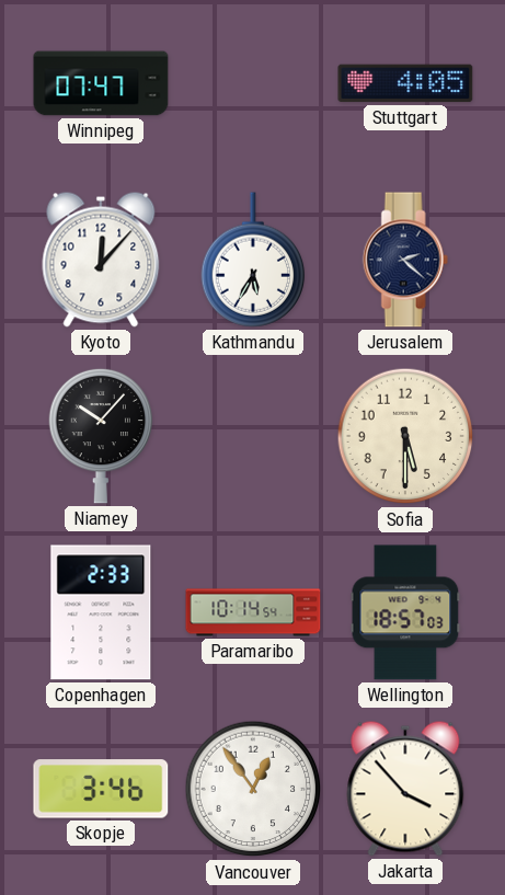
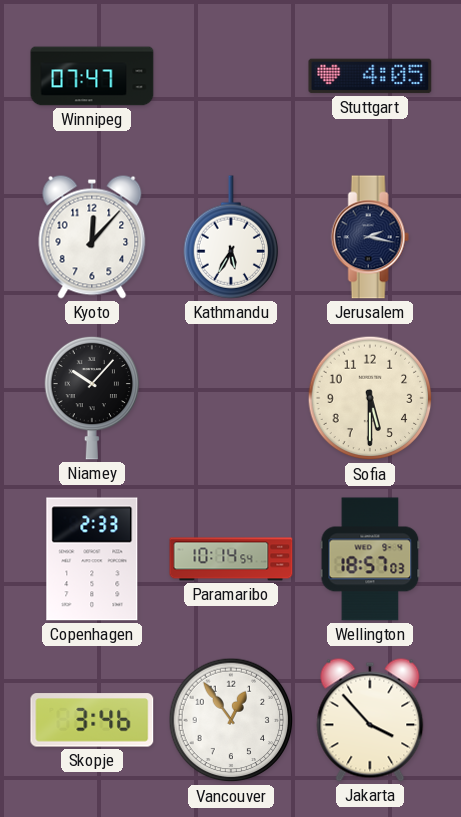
Jerusalem: 2:22 -> 2:17 (370, 237)
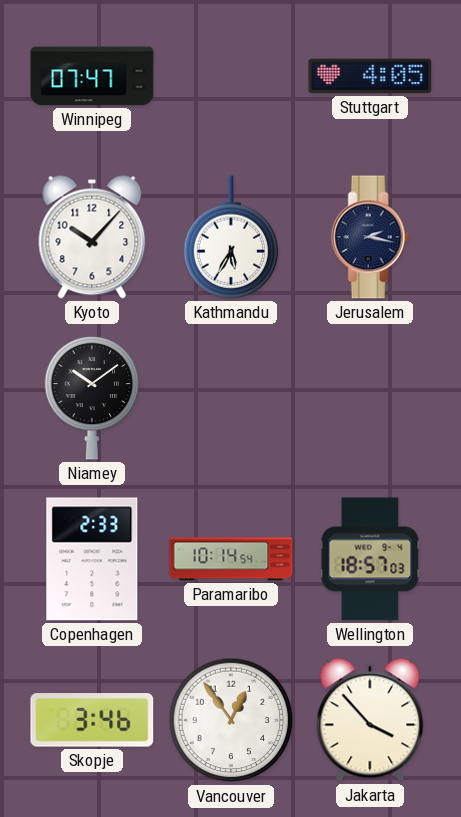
Kyoto: 12:07 -> 10:07 (92, 237)
Niamey: 10:07 -> 10:09 (92, 398)
Sofia: 5:30 -> none (370, 398)
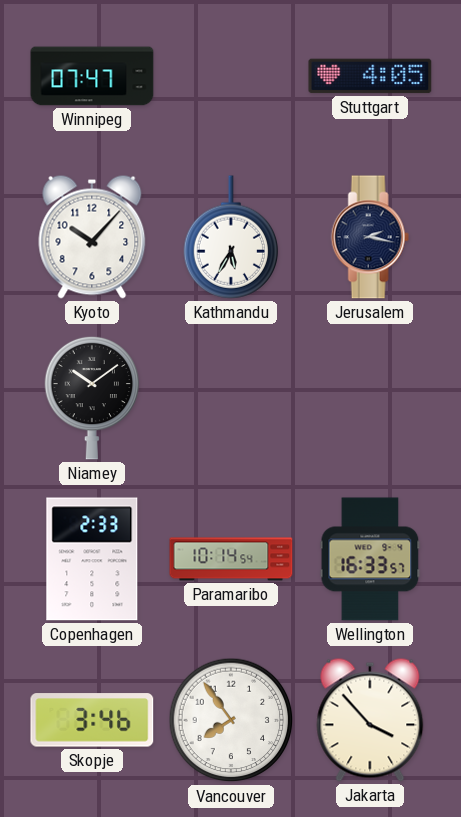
Wellington: 18:57 -> 16:33 (370, 559)
Vancouver: 12:54 -> 7:54 (231, 720)
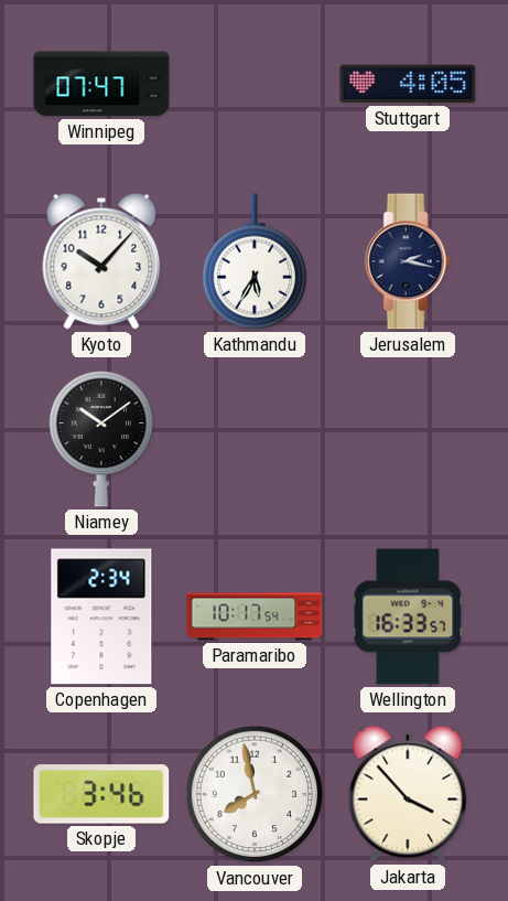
Copenhagen: 2:33 -> 2:34 (101, 616)
Paramaribo: 10:14 -> 10:17 (255, 616)
Vancouver: 7:54 -> 7:58 (255, 794)
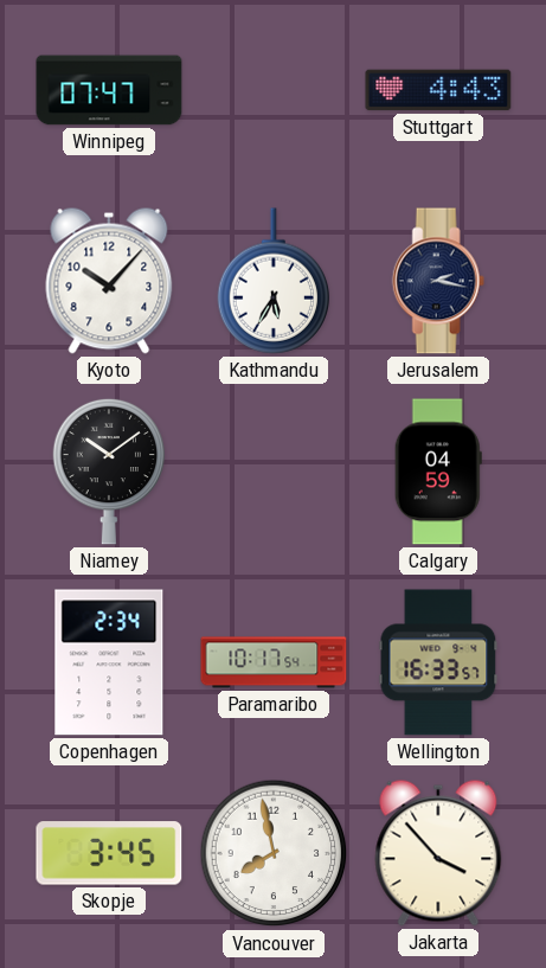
Stuttgart: 4:05 -> 4:43 (438, 90)
Calgary: none -> 04:59 (438, 472)
Skopje: 3:46 -> 3:45 (109, 853)
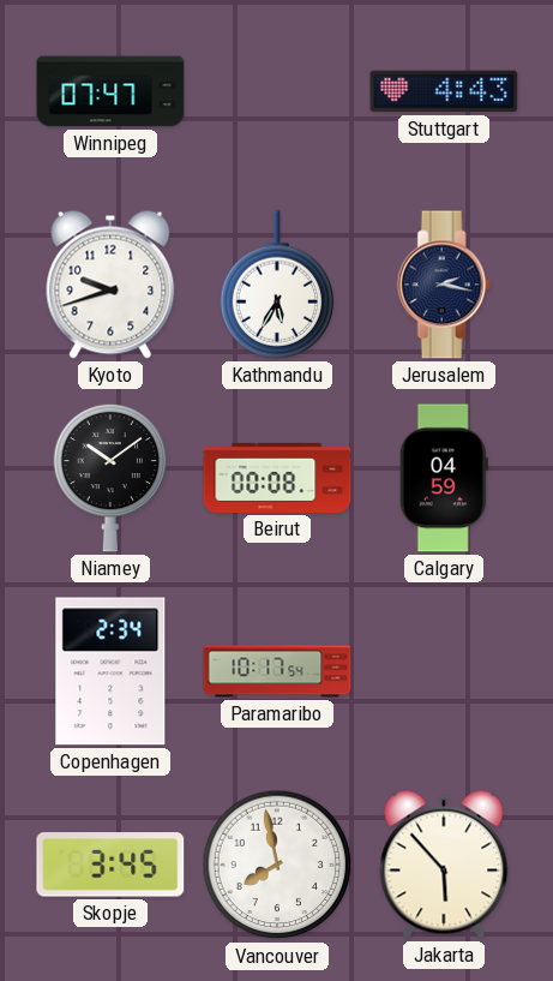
Kyoto: 10:07 -> 9:42 (110, 285)
Beirut: none -> 00:08 (277, 478)
Wellington: 16:33 -> none (438, 662)
Jakarta: 3:53 -> 5:53 (444, 865)
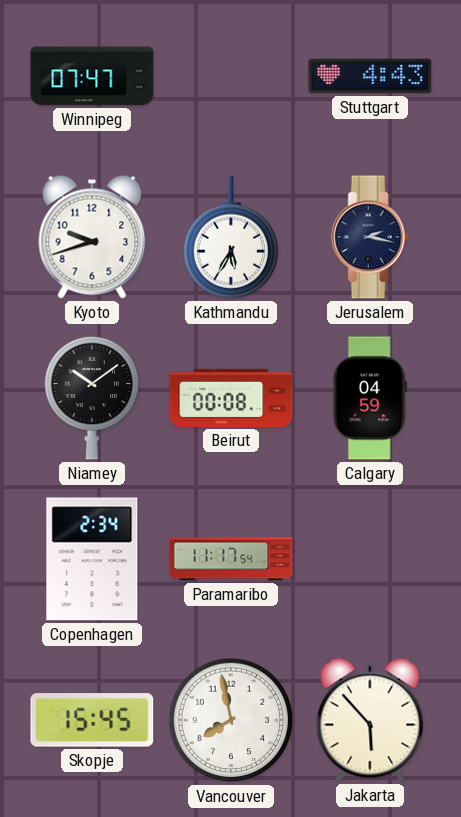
Paramaribo: 10:17 -> 11:17 (231, 559)
Skopje: 3:45 -> 15:45 (92, 720)
